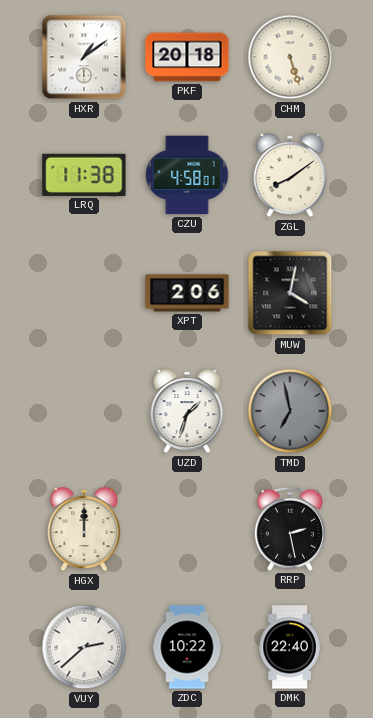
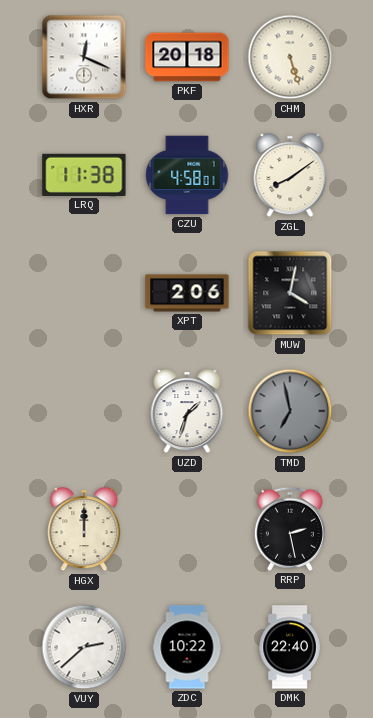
HXR: 1:09 -> 12:19 (84, 57)
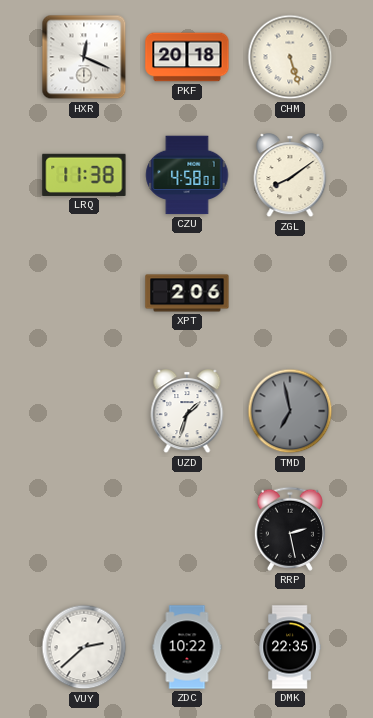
MUW: 4:02 -> none (290, 293)
HGX: 12:00 -> none (84, 530)
DMK: 22:40 -> 22:35 (290, 647)
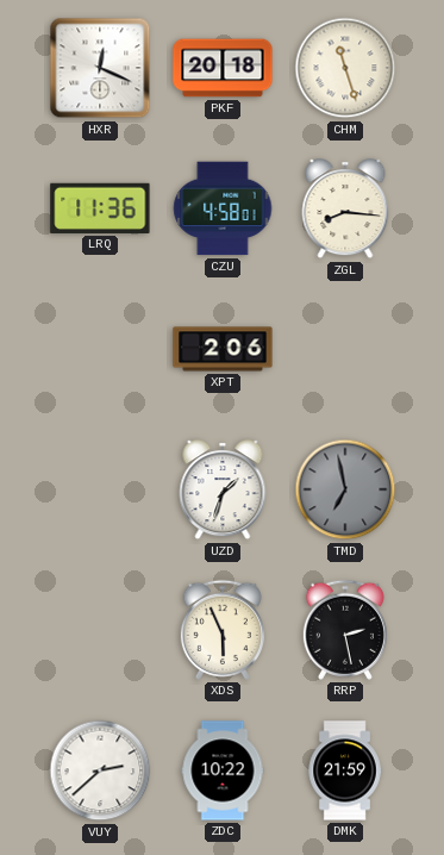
CHM: 5:27 -> 11:27 (345, 68)
LRQ: 11:38 -> 11:36 (100, 208)
ZGL: 8:09 -> 8:16 (345, 210)
XDS: none -> 5:56 (223, 630)
DMK: 22:35 -> 21:59 (345, 770)
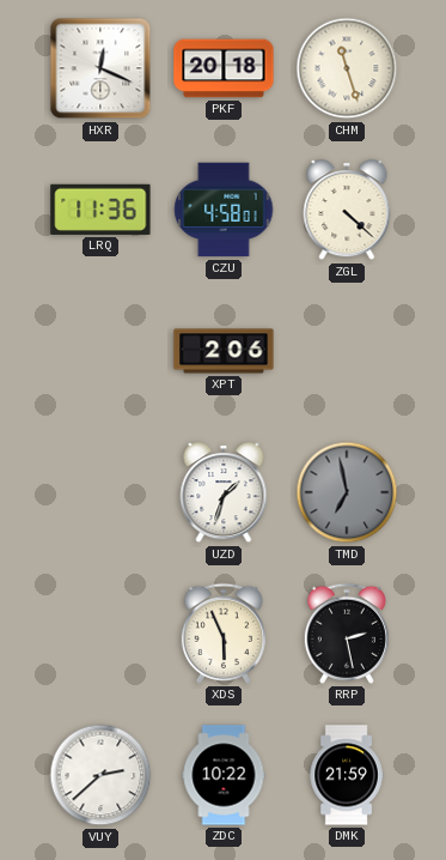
ZGL: 8:16 -> 4:22 (347, 211)
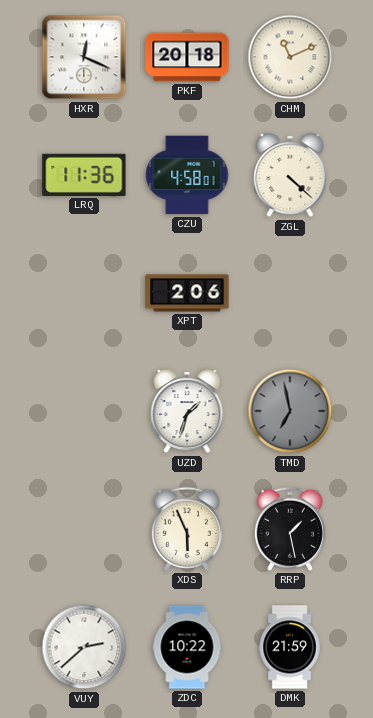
CHM: 11:27 -> 11:11 (290, 57)
RRP: 2:28 -> 1:28 (290, 529)
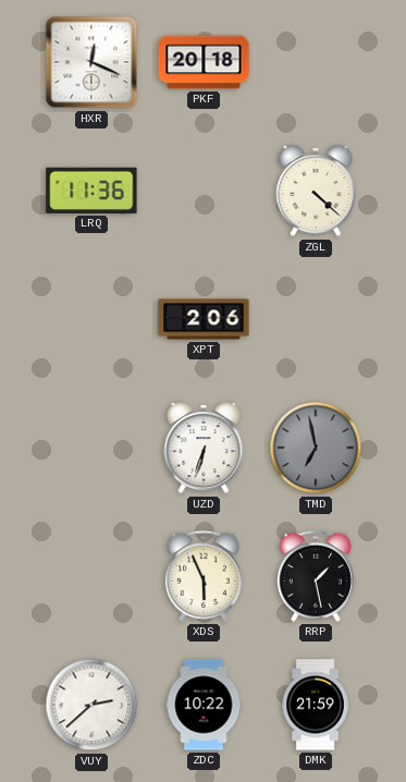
CHM: 11:11 -> none (290, 57)
CZU: 4:58 -> none (187, 175)
UZD: 1:33 -> 6:33 (204, 449)
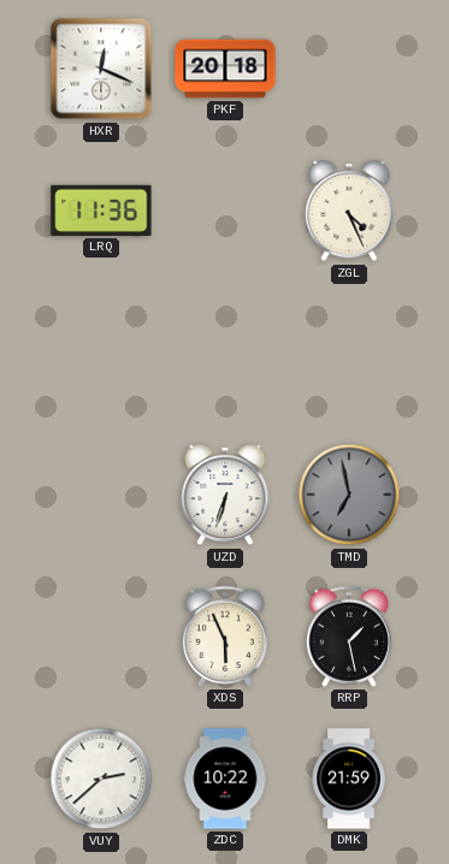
ZGL: 4:22 -> 4:26 (349, 212)
XPT: 2:06 -> none (204, 319)
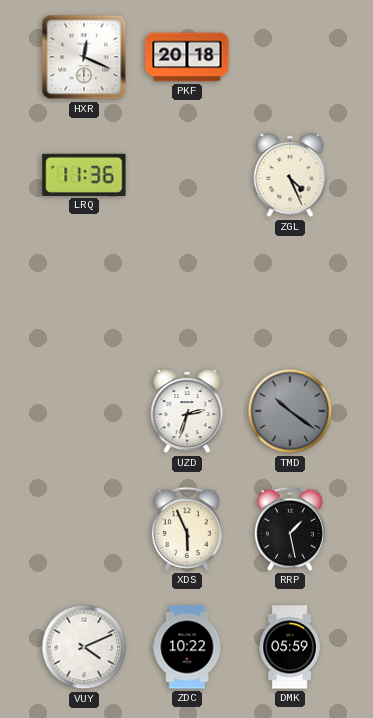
UZD: 6:33 -> 2:33 (187, 412)
TMD: 6:58 -> 10:21 (290, 411)
VUY: 2:38 -> 4:11 (84, 647)
DMK: 21:59 -> 05:59 (290, 647)
